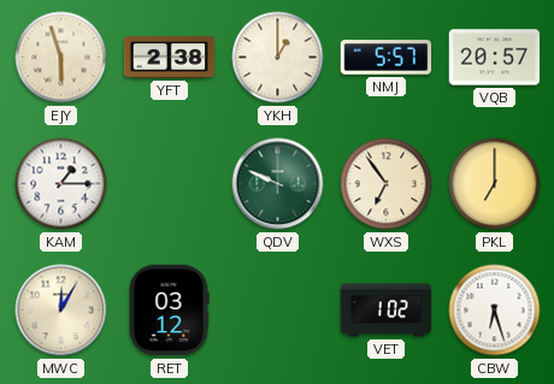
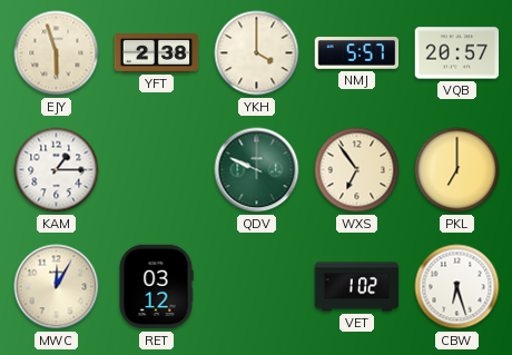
YKH: 1:00 -> 4:00 (257, 53)
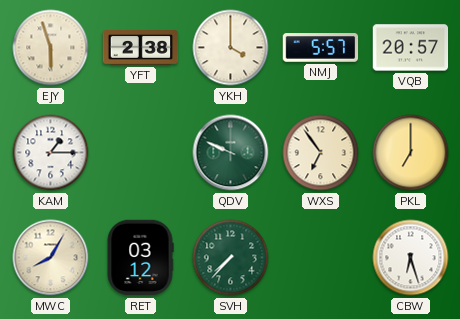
MWC: 12:05 -> 8:05 (51, 258)
SVH: none -> 7:37 (231, 258)
VET: 1:02 -> none (357, 287)
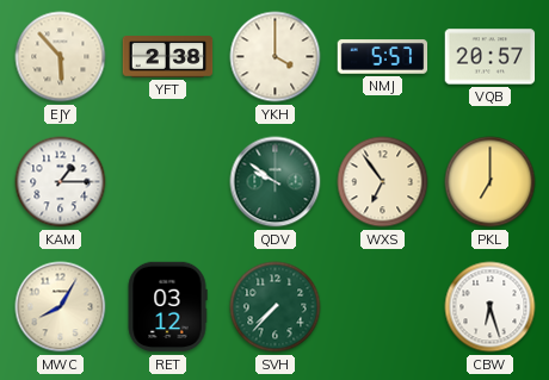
EJY: 5:57 -> 5:53 (61, 57)
QDV: 9:49 -> 9:51 (276, 182)
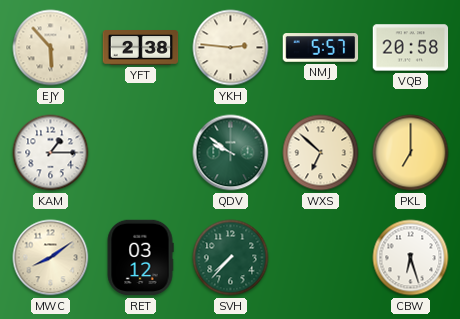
YKH: 4:00 -> 2:46 (231, 48)
VQB: 20:57 -> 20:58 (411, 48)
WXS: 6:54 -> 6:52 (321, 153)
MWC: 8:05 -> 8:09 (51, 258)
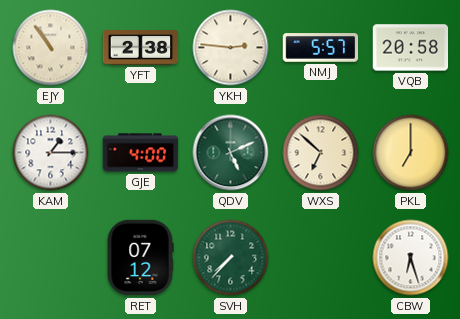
EJY: 5:53 -> 10:54 (51, 48)
GJE: none -> 4:00 (141, 153)
QDV: 9:51 -> 5:11 (231, 153)
MWC: 8:09 -> none (51, 258)
RET: 03:12 -> 07:12 (140, 258)
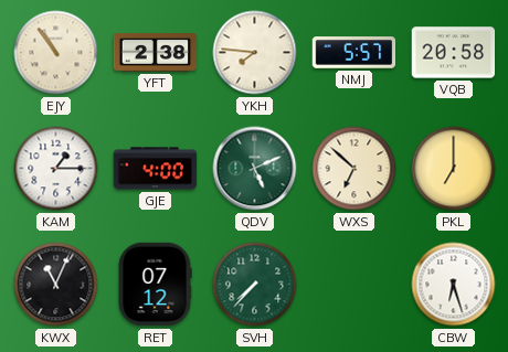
YKH: 2:46 -> 7:46 (255, 53)
KWX: none -> 11:04 (56, 285)
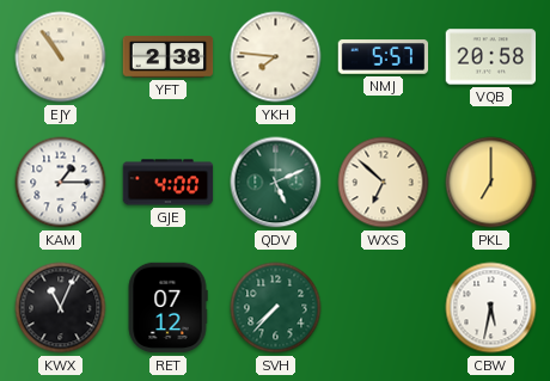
CBW: 6:27 -> 5:32 (491, 308)
